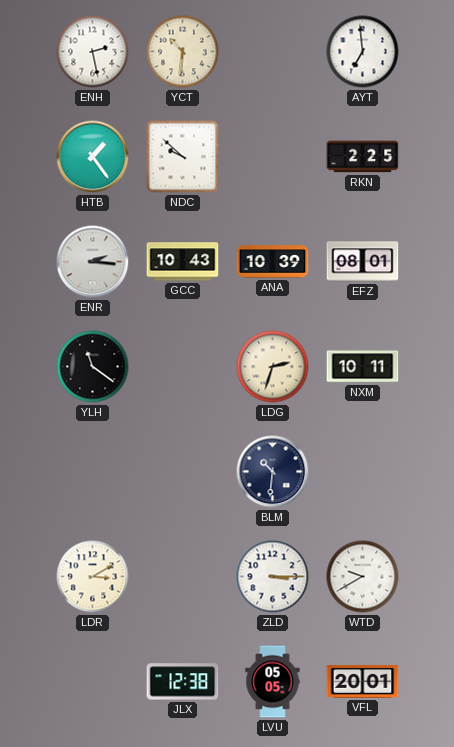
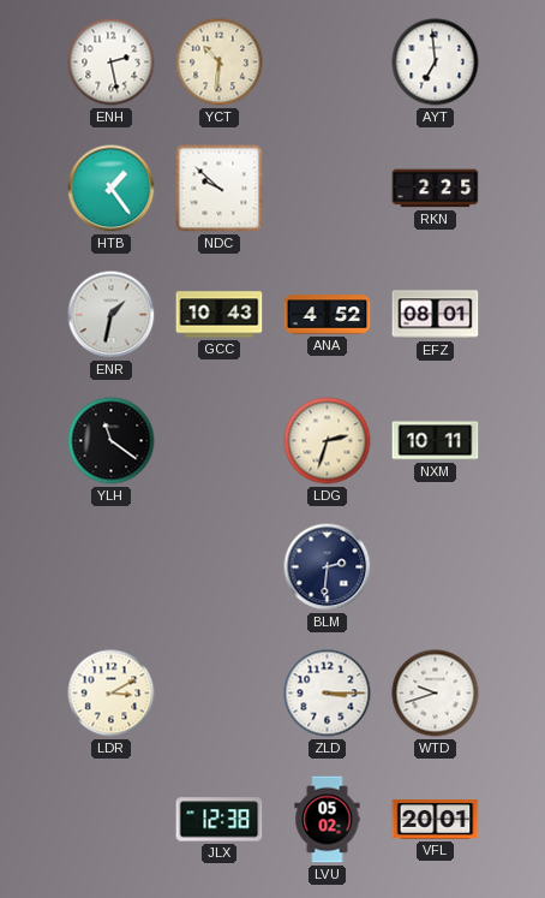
ENR: 2:16 -> 1:32 (112, 315)
ANA: 10:39 -> 4:52 (328, 315)
BLM: 10:31 -> 2:31 (328, 567)
WTD: 9:40 -> 9:42 (436, 694)
LVU: 05:05 -> 05:02 (328, 820)
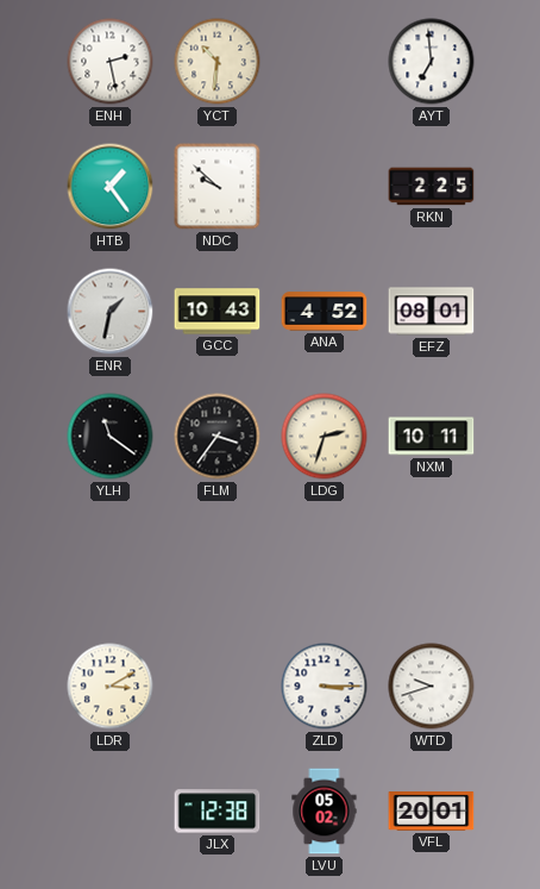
FLM: none -> 3:36 (218, 437)
BLM: 2:31 -> none (328, 567)
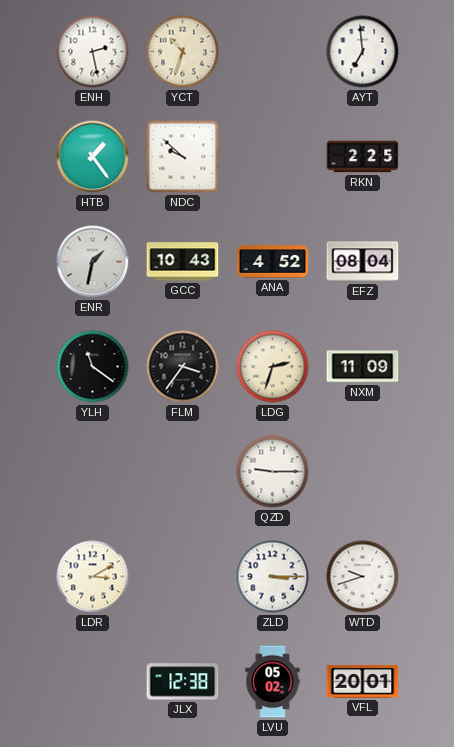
YCT: 10:31 -> 10:33 (183, 52)
EFZ: 08:01 -> 08:04 (363, 262)
NXM: 10:11 -> 11:09 (363, 367)
QZD: none -> 9:15 (273, 472)
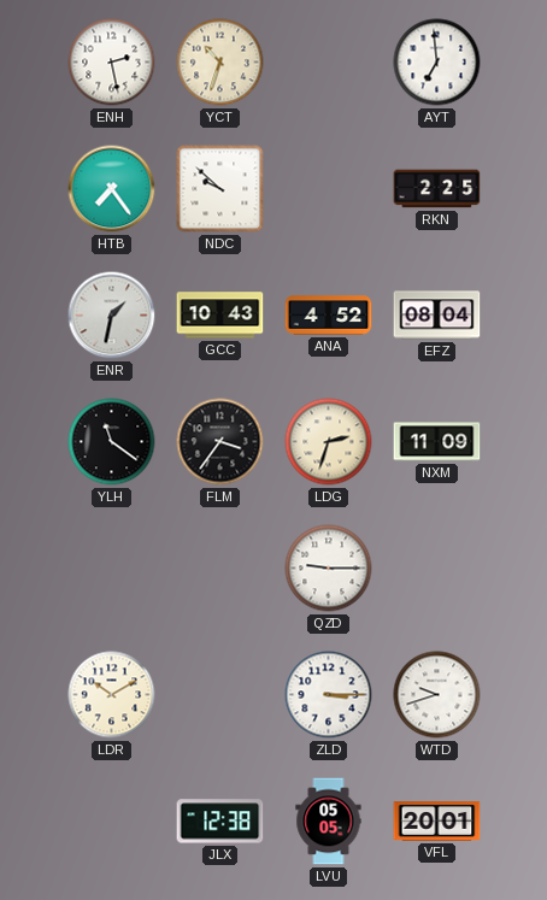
HTB: 1:24 -> 7:24 (112, 189)
LDR: 3:10 -> 10:10 (112, 695)
LVU: 05:02 -> 05:05 (329, 822)
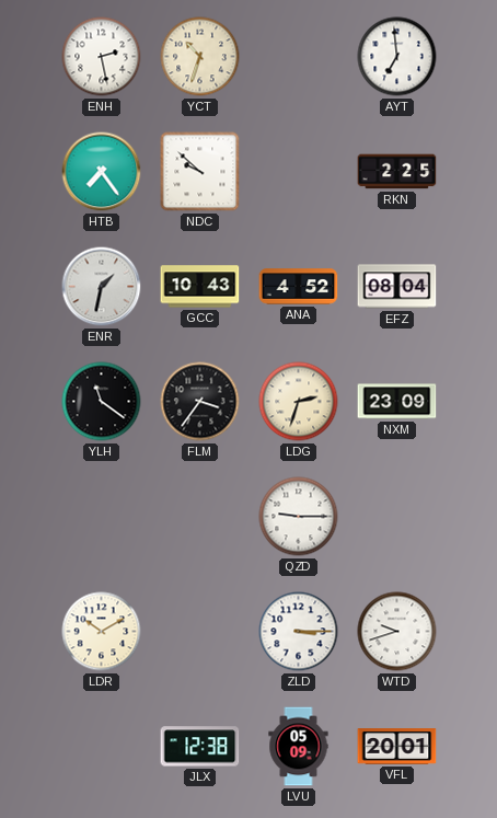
NXM: 11:09 -> 23:09 (397, 402)
LVU: 05:05 -> 05:09 (299, 747)
